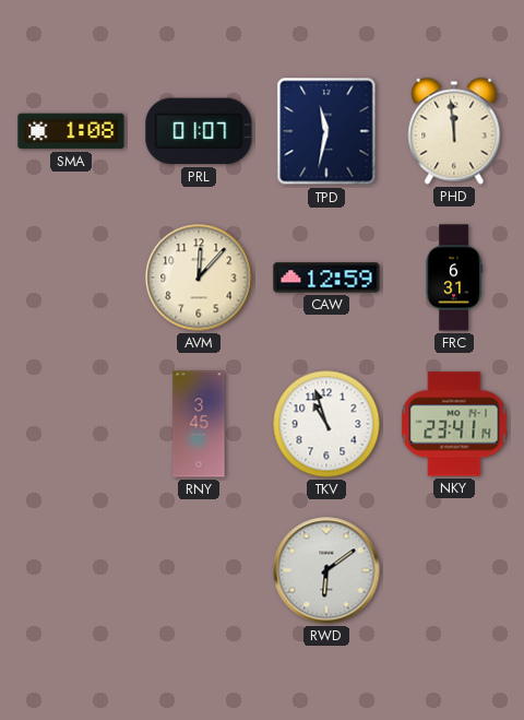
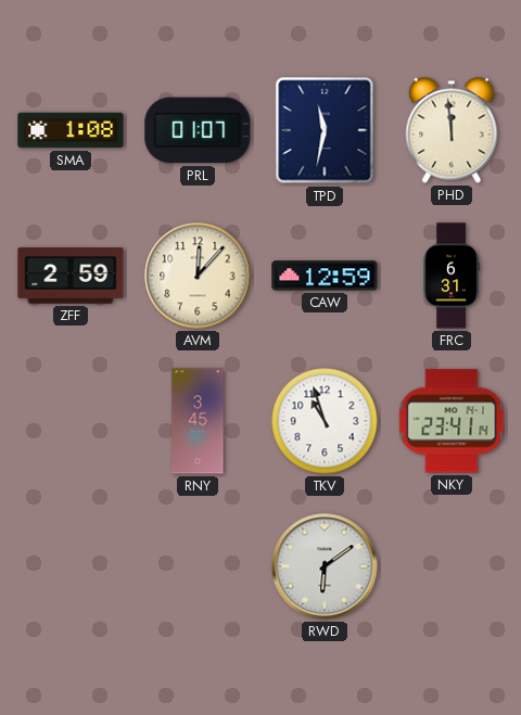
ZFF: none -> 2:59 (71, 276)
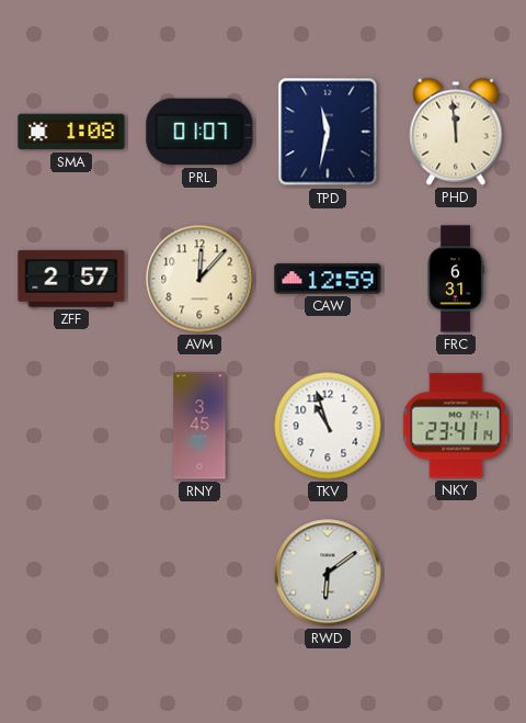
ZFF: 2:59 -> 2:57 (71, 279)
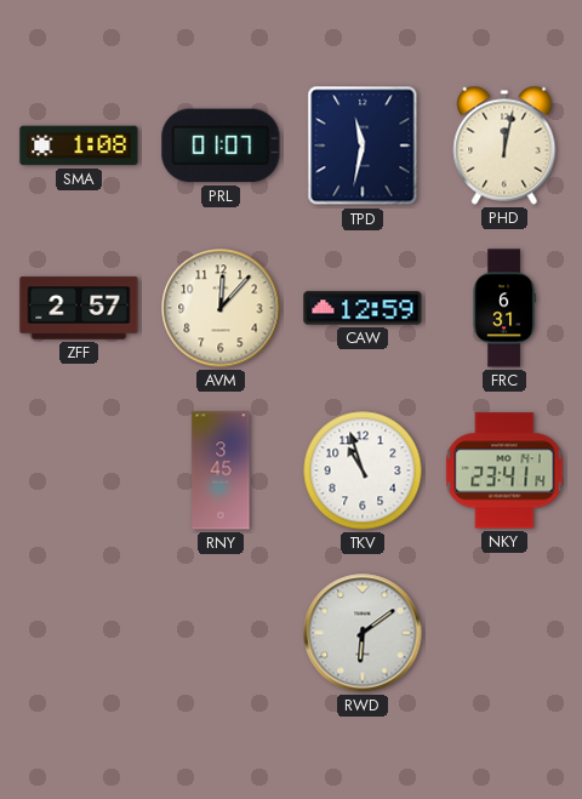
PHD: 11:59 -> 12:02 (504, 145)
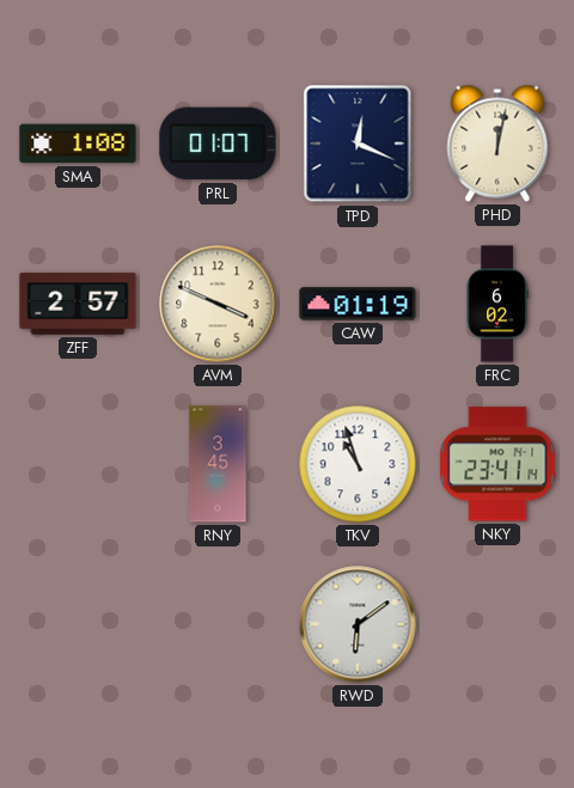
TPD: 11:32 -> 12:19 (358, 143)
AVM: 12:07 -> 3:49 (218, 304)
CAW: 12:59 -> 01:19 (358, 304)
FRC: 6:31 -> 6:02 (497, 304)
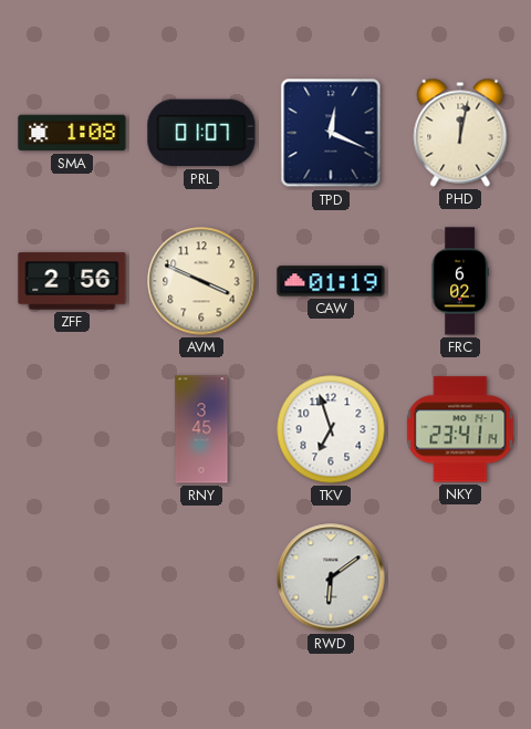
ZFF: 2:57 -> 2:56 (72, 281)
TKV: 10:57 -> 6:57 (331, 429)
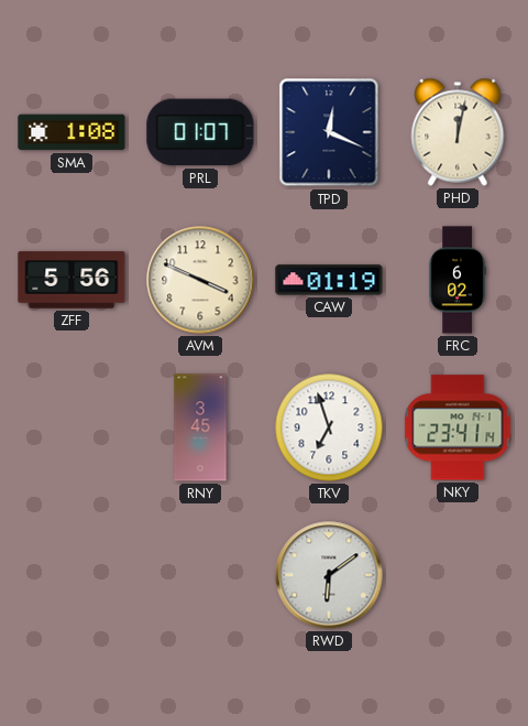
ZFF: 2:56 -> 5:56 (71, 280)
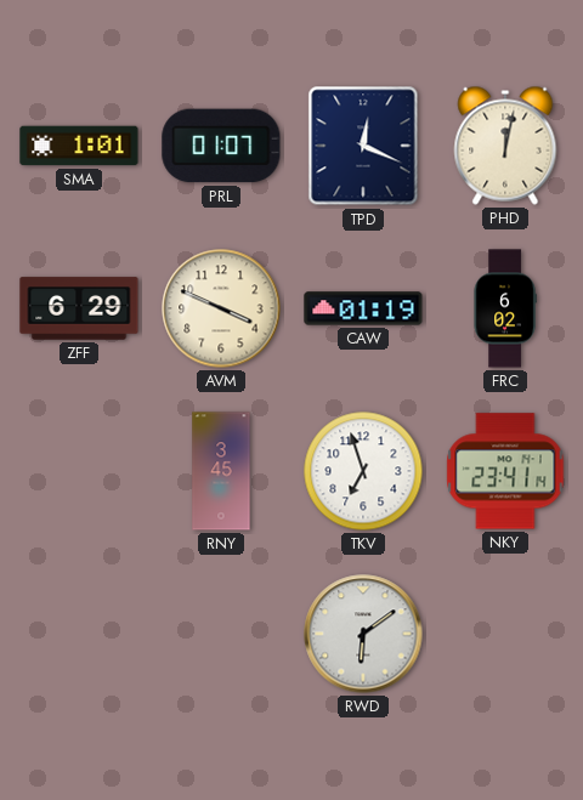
SMA: 1:08 -> 1:01 (79, 146)
ZFF: 5:56 -> 6:29 (79, 308)
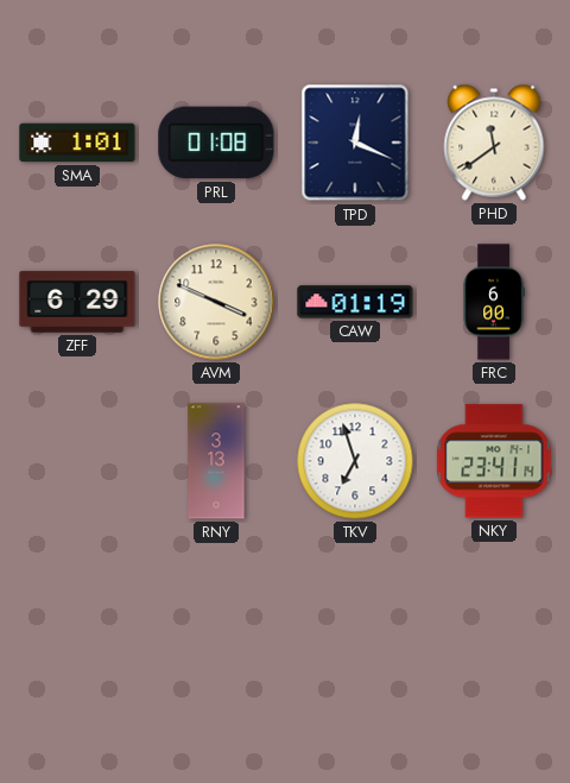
PRL: 01:07 -> 01:08 (216, 143)
PHD: 12:02 -> 11:39 (494, 143)
FRC: 6:02 -> 6:00 (494, 302)
RNY: 3:45 -> 3:13 (216, 461)
RWD: 6:09 -> none (363, 634)
